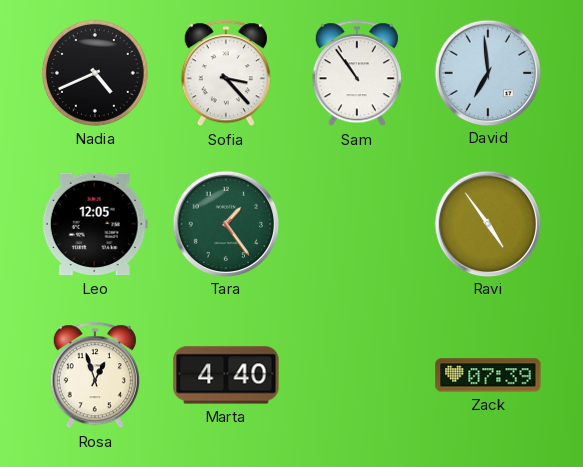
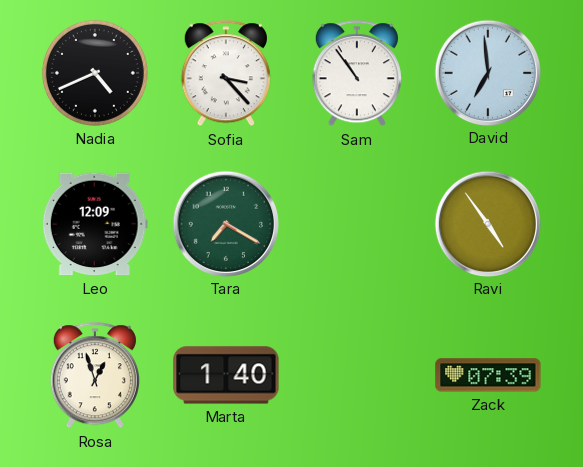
Leo: 12:05 -> 12:09 (95, 224)
Tara: 1:24 -> 7:20 (225, 223)
Marta: 4:40 -> 1:40 (226, 375)
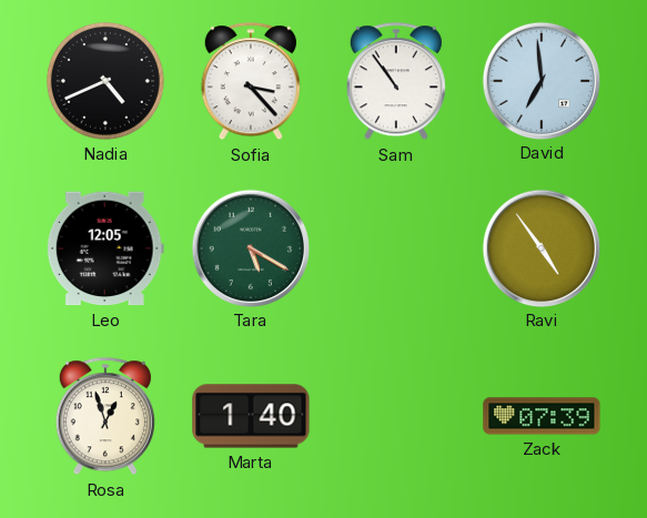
Leo: 12:09 -> 12:05 (105, 248)
Tara: 7:20 -> 5:20 (250, 247)
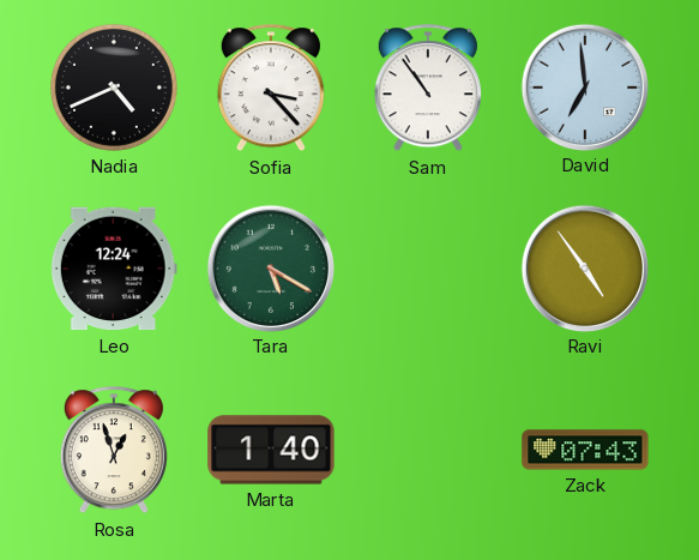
Leo: 12:05 -> 12:24 (114, 269)
Zack: 07:39 -> 07:43 (585, 450)
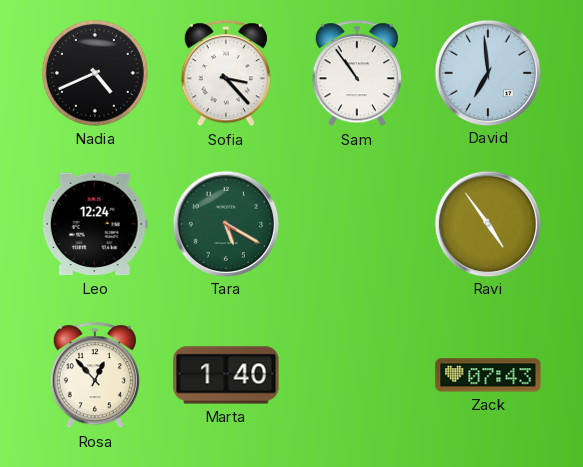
Rosa: 12:57 -> 12:53 (95, 376)
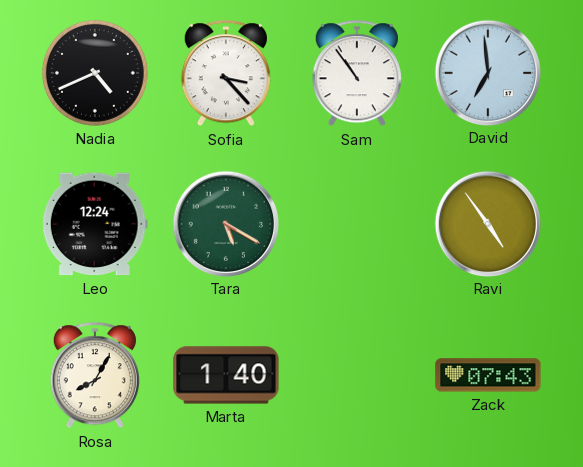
Rosa: 12:53 -> 8:05 (95, 376)
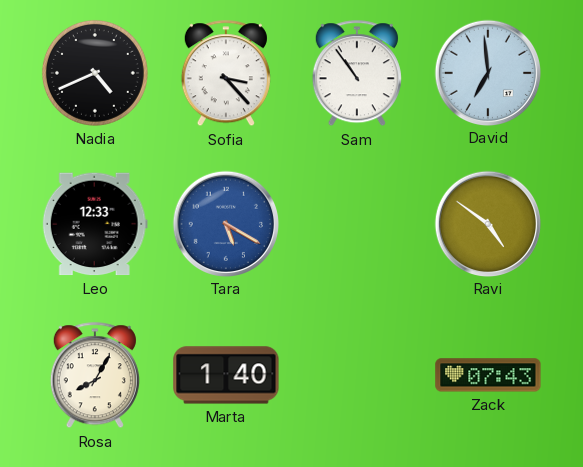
Leo: 12:24 -> 12:33 (95, 224)
Tara dial: green -> blue (225, 223)
Ravi: 4:54 -> 4:51 (487, 223)
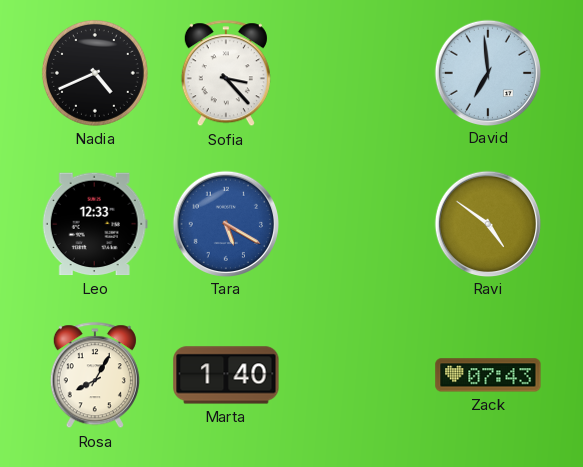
Sam: 10:54 -> none (357, 74)
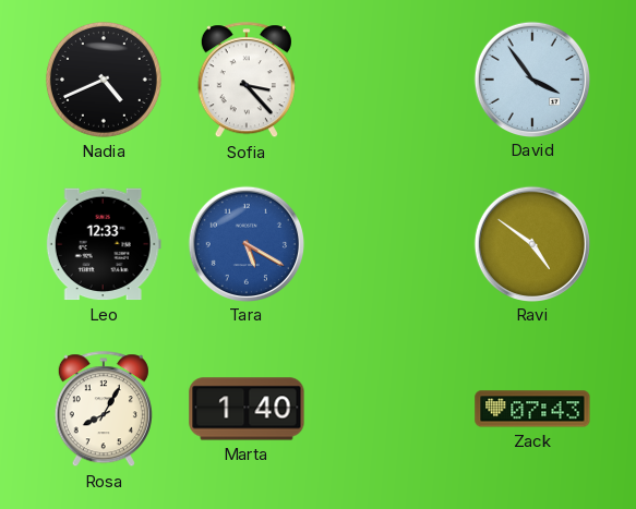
David: 6:59 -> 3:54 (531, 78)
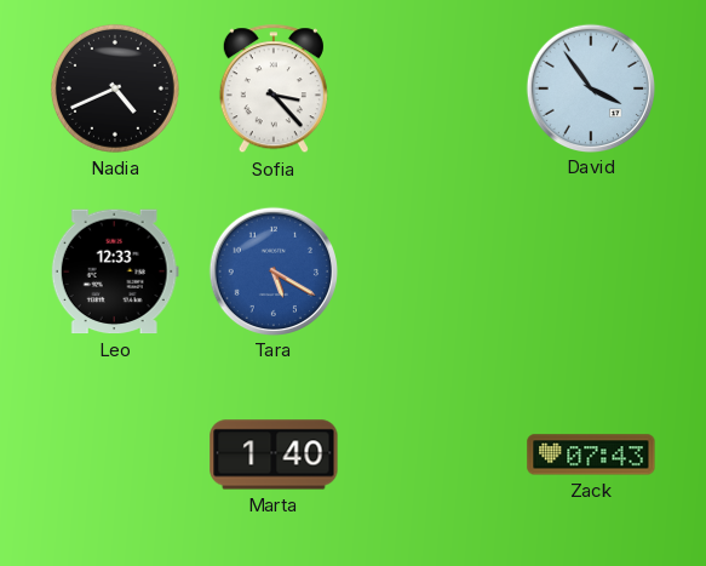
Ravi: 4:51 -> none (531, 243)
Rosa: 8:05 -> none (104, 410)
